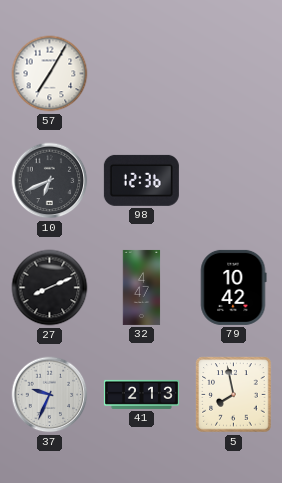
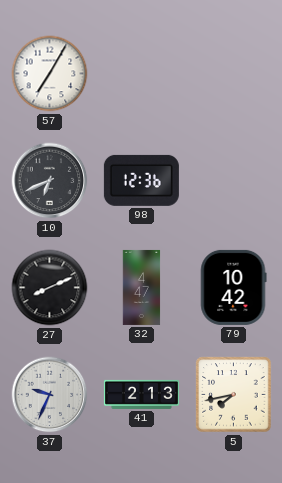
5: 7:58 -> 7:43 (234, 395)
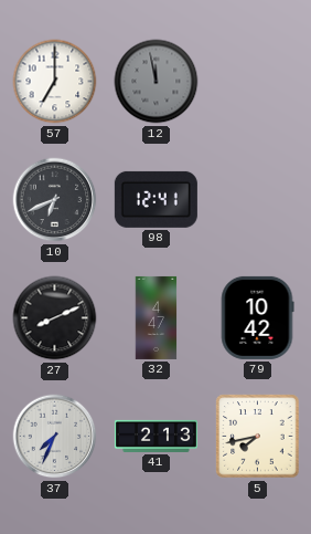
57: 7:05 -> 7:00 (55, 82)
12: none -> 11:58 (157, 82)
98: 12:36 -> 12:41 (155, 199)
37: 9:34 -> 7:34 (55, 437)
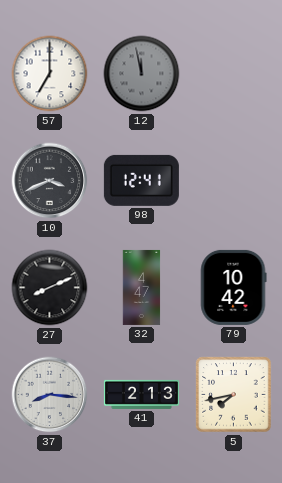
10: 6:41 -> 3:41 (50, 181)
37: 7:34 -> 8:16 (50, 395)
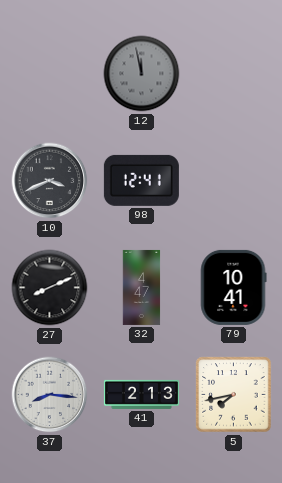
57: 7:00 -> none (50, 74)
79: 10:42 -> 10:41 (233, 287)
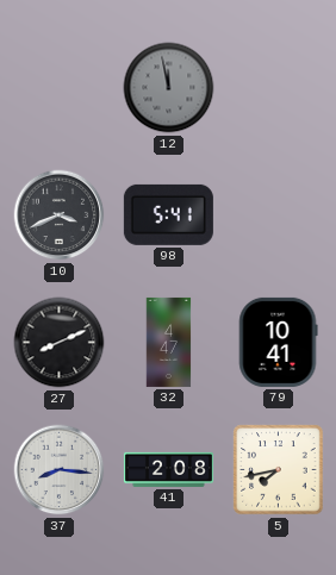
98: 12:41 -> 5:41 (168, 214)
41: 2:13 -> 2:08 (168, 469)
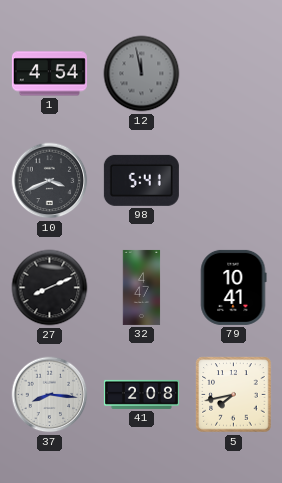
1: none -> 4:54 (49, 74)
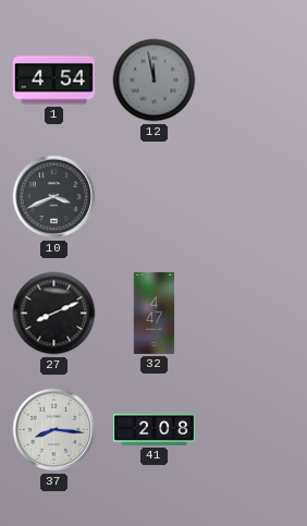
98: 5:41 -> none (141, 180)
79: 10:41 -> none (233, 287)
5: 7:43 -> none (234, 395)
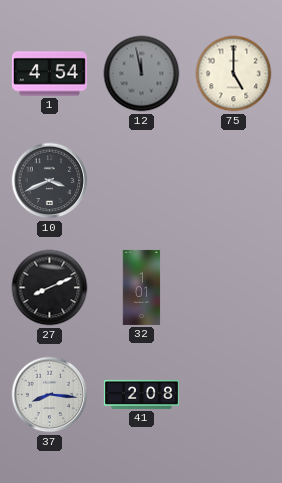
75: none -> 5:00 (234, 74)
32: 4:47 -> 1:01 (142, 287)
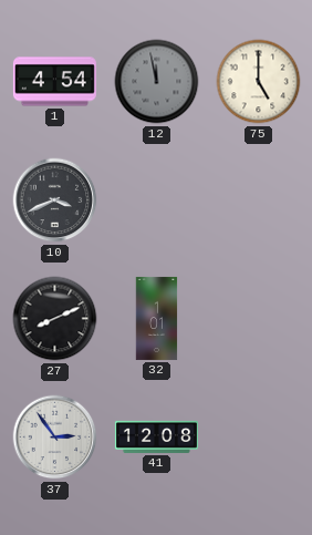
37: 8:16 -> 2:54 (55, 438)
41: 2:08 -> 12:08 (156, 436)
